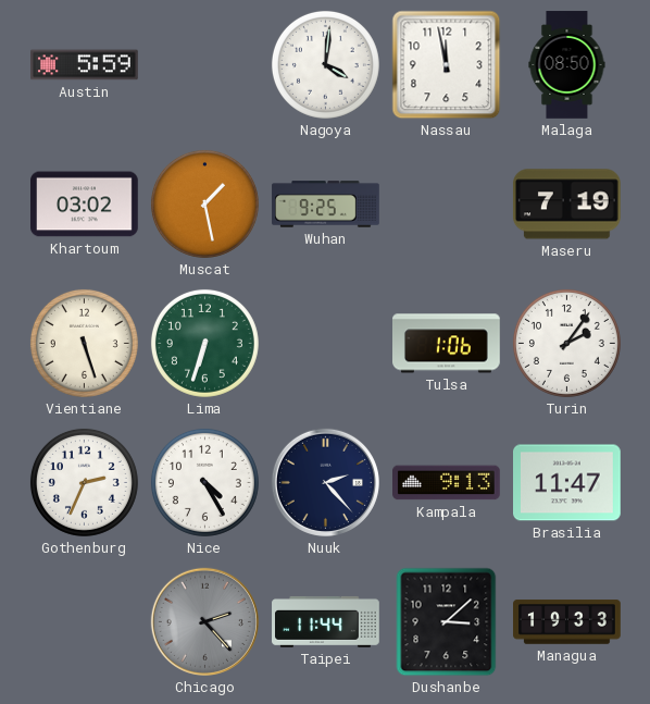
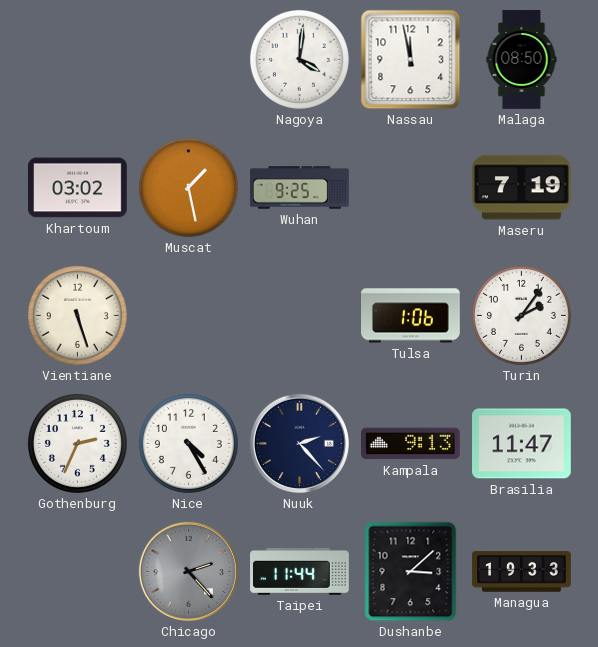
Austin: 5:59 -> none (85, 65)
Lima: 6:33 -> none (204, 343)
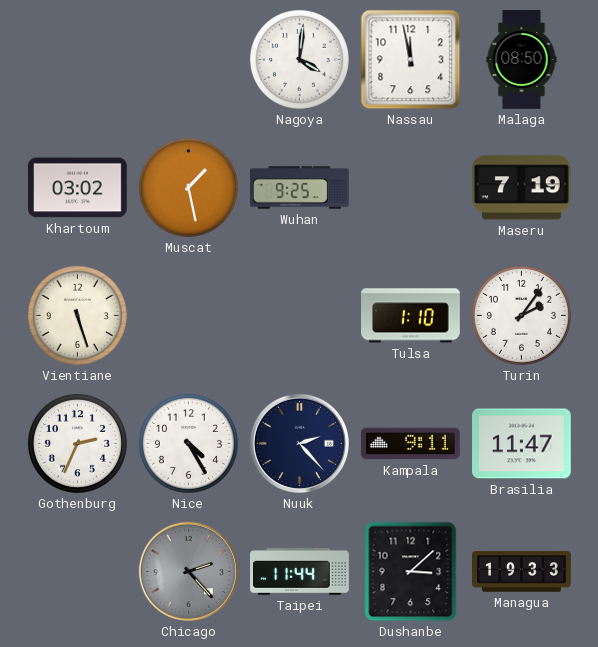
Tulsa: 1:06 -> 1:10 (411, 316)
Kampala: 9:13 -> 9:11 (411, 444)
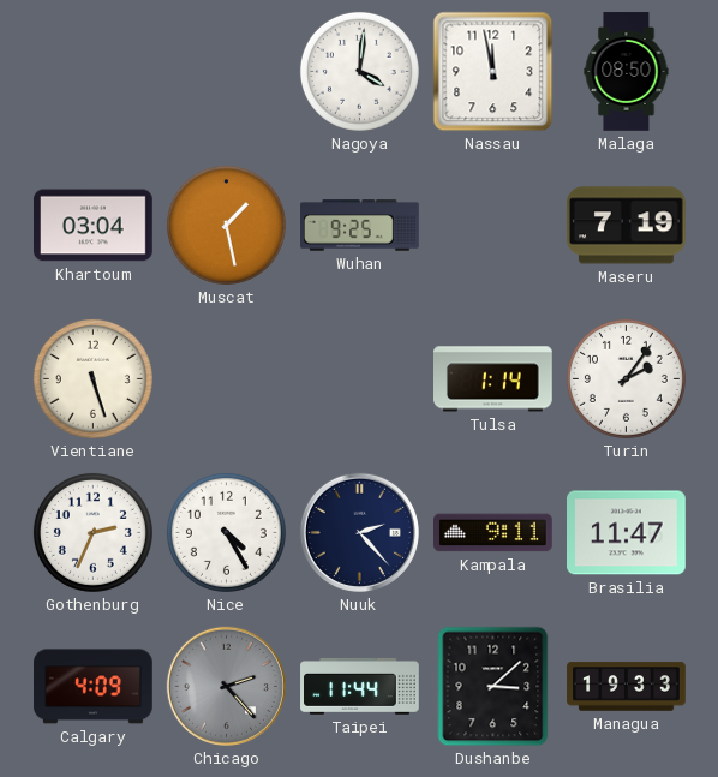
Khartoum: 03:02 -> 03:04 (94, 226)
Tulsa: 1:10 -> 1:14 (493, 379)
Calgary: none -> 4:09 (94, 687)
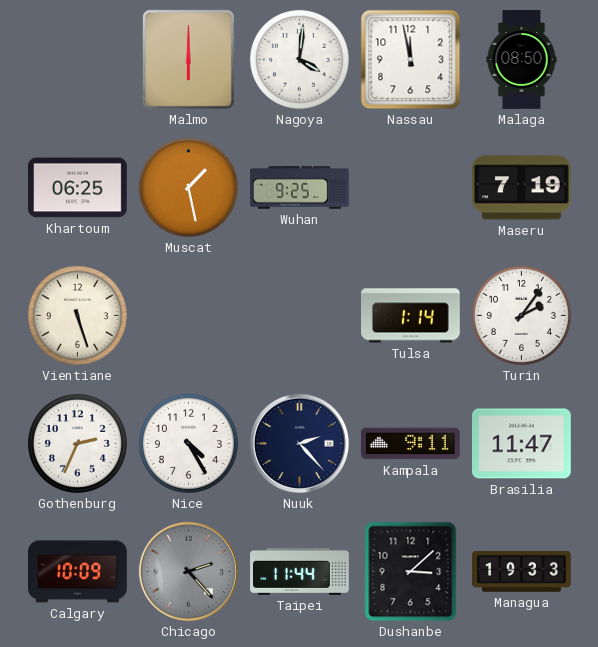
Malmo: none -> 6:00 (188, 59)
Khartoum: 03:04 -> 06:25 (78, 188)
Calgary: 4:09 -> 10:09 (78, 572)
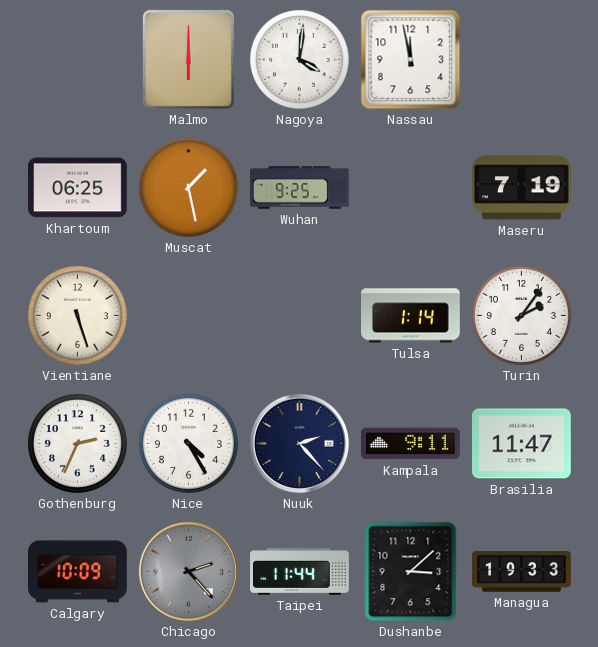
Malaga: 08:50 -> none (522, 60)
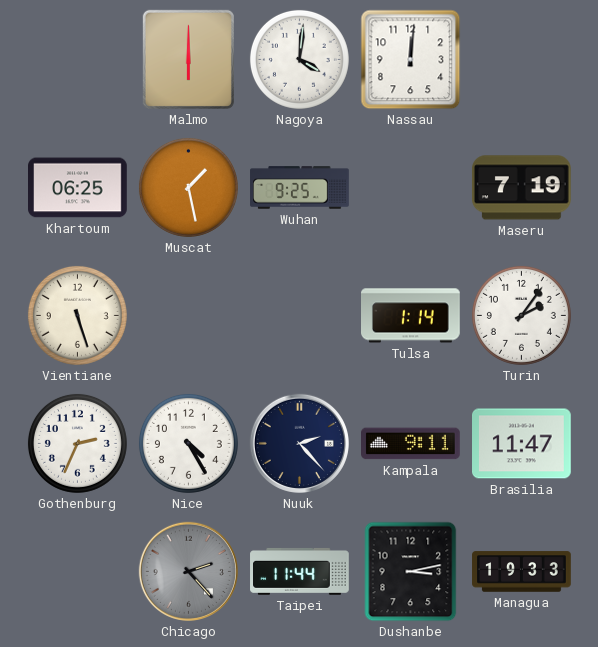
Nassau: 11:58 -> 12:01 (411, 60)
Calgary: 10:09 -> none (78, 572)
Dushanbe: 3:08 -> 3:13 (411, 572)
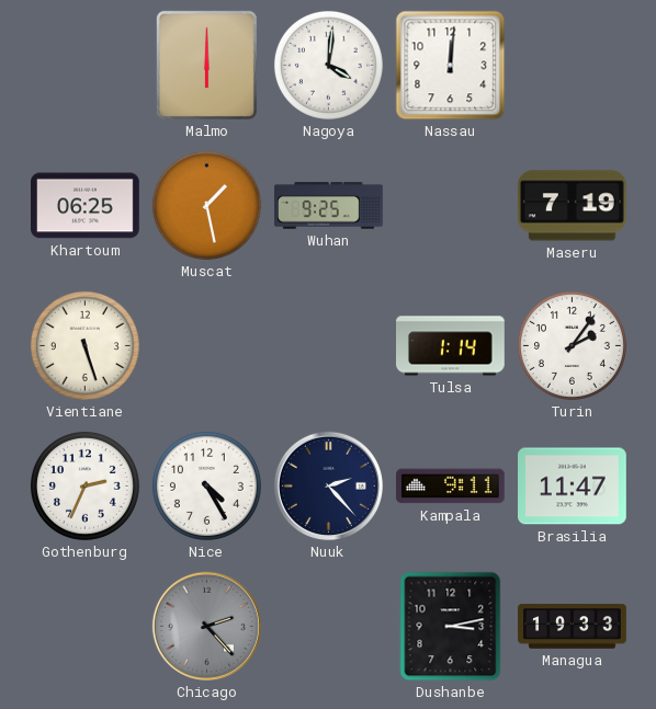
Taipei: 11:44 -> none (300, 571)
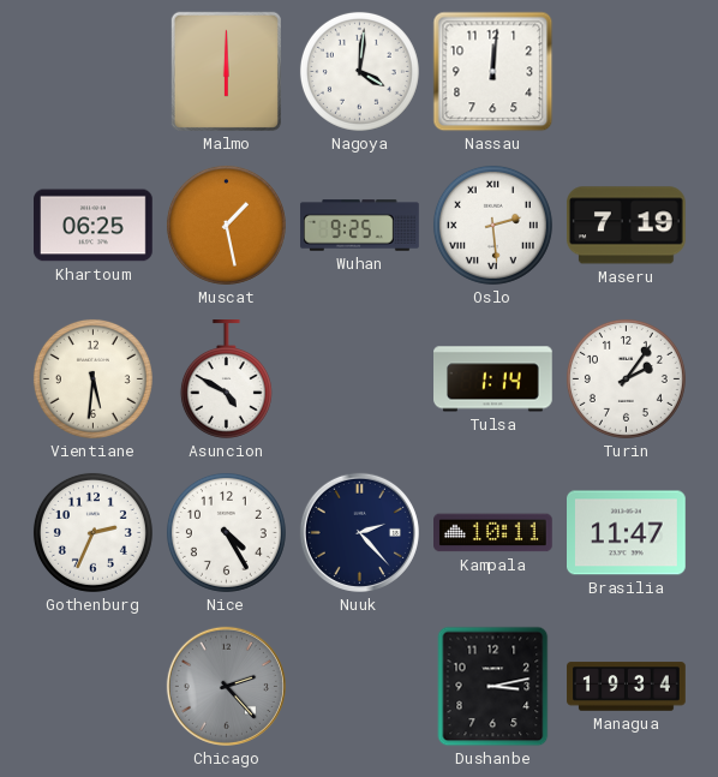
Oslo: none -> 2:29 (492, 225)
Vientiane: 5:27 -> 5:31 (92, 378)
Asuncion: none -> 4:50 (226, 379)
Kampala: 9:11 -> 10:11 (493, 533)
Managua: 19:33 -> 19:34 (627, 687)
